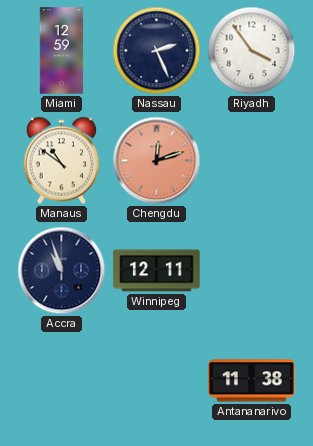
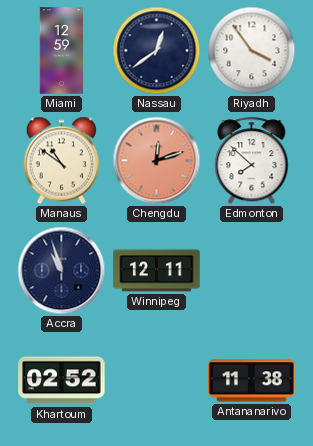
Nassau: 2:26 -> 12:39 (157, 51)
Edmonton: none -> 7:52 (252, 161)
Khartoum: none -> 02:52 (62, 381)
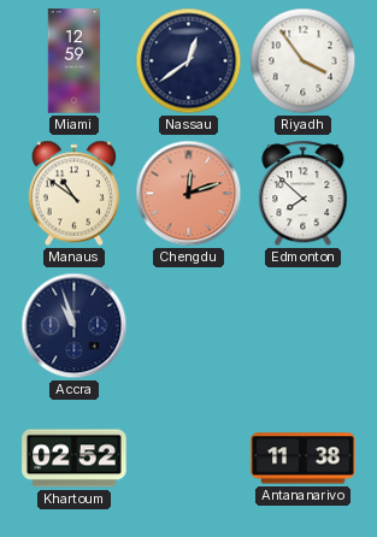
Winnipeg: 12:11 -> none (157, 271)
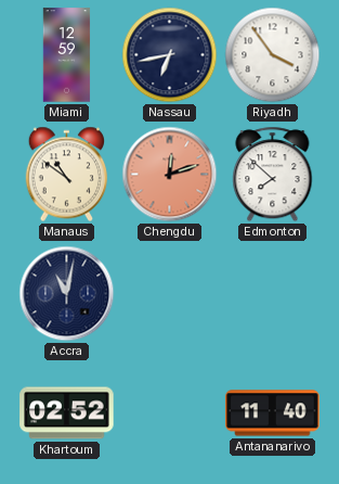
Nassau: 12:39 -> 6:43 (170, 55)
Accra: 10:57 -> 11:02 (67, 294)
Antananarivo: 11:38 -> 11:40 (273, 413)
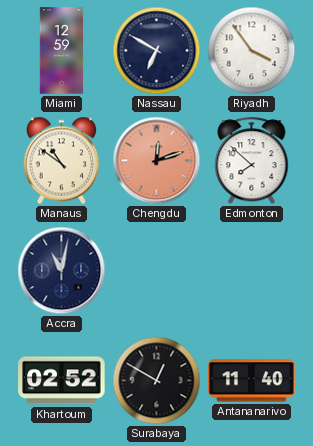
Nassau: 6:43 -> 6:50 (157, 51)
Surabaya: none -> 12:50 (157, 381)
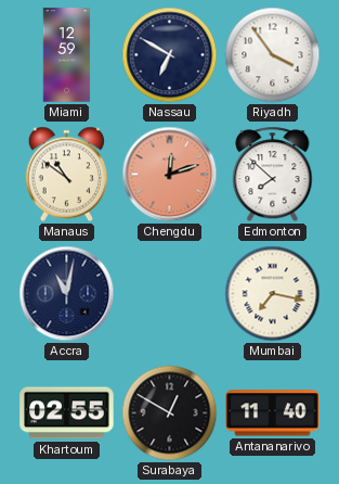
Mumbai: none -> 7:17 (273, 294)
Khartoum: 02:52 -> 02:55 (67, 413)
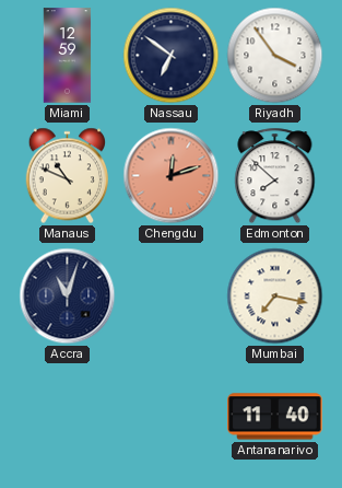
Nassau: 6:50 -> 6:51 (172, 56)
Manaus: 10:51 -> 10:49 (68, 176)
Accra: 11:02 -> 11:03 (68, 297)
Khartoum: 02:55 -> none (67, 413)
Surabaya: 12:50 -> none (170, 413)
